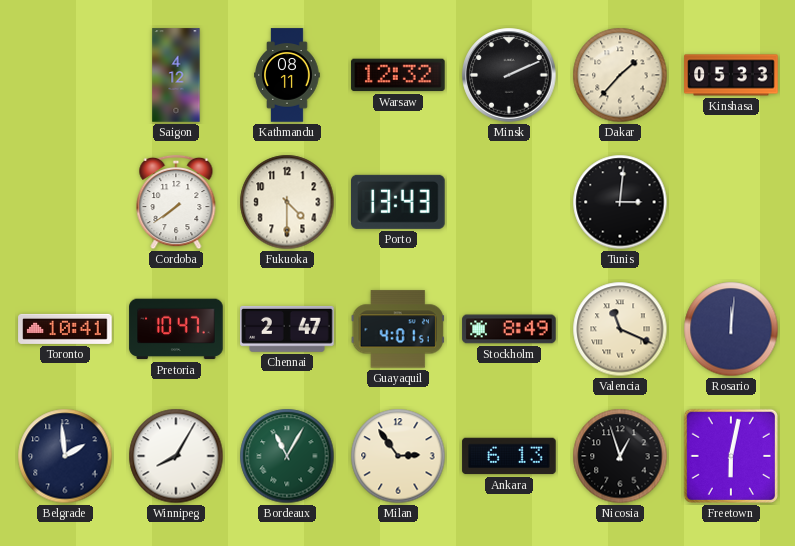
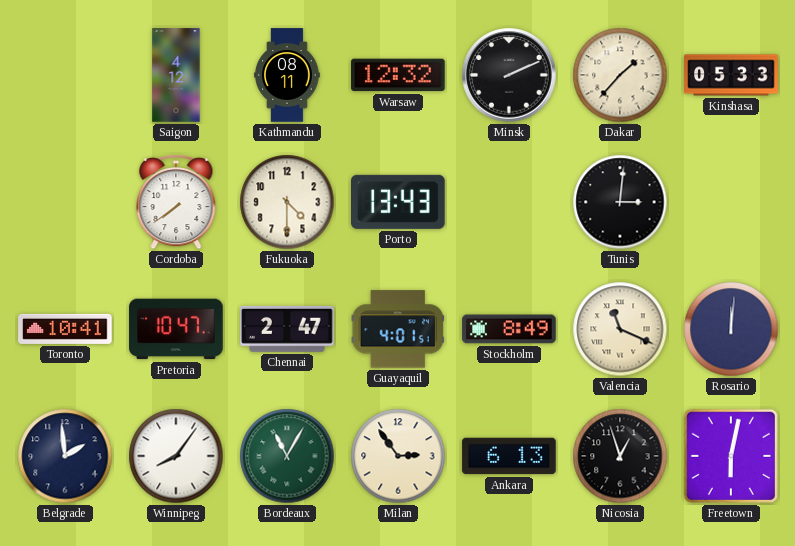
Winnipeg: 8:05 -> 8:06 (176, 456)
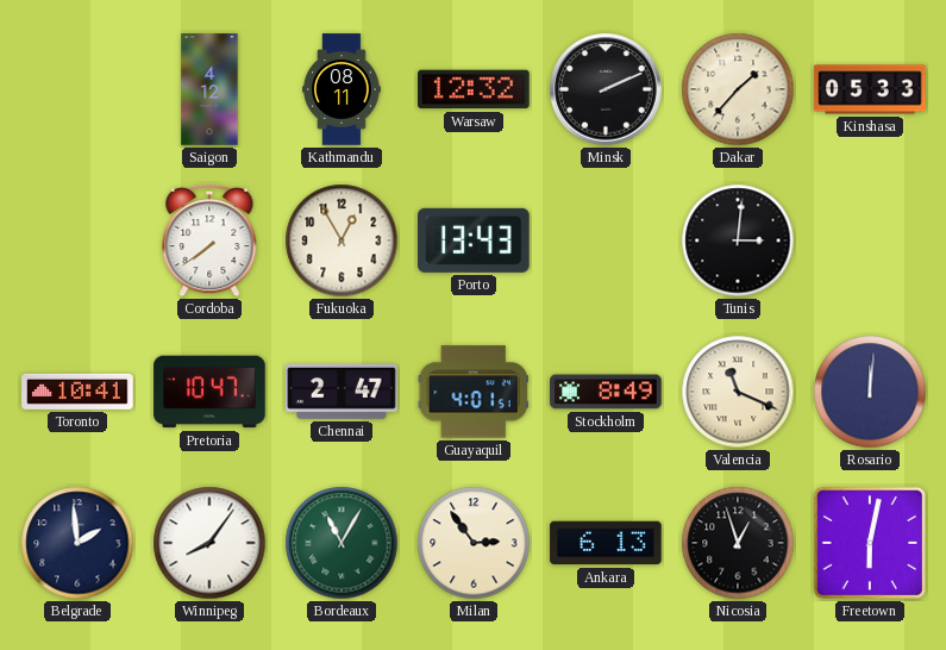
Fukuoka: 4:30 -> 12:55 (342, 240)
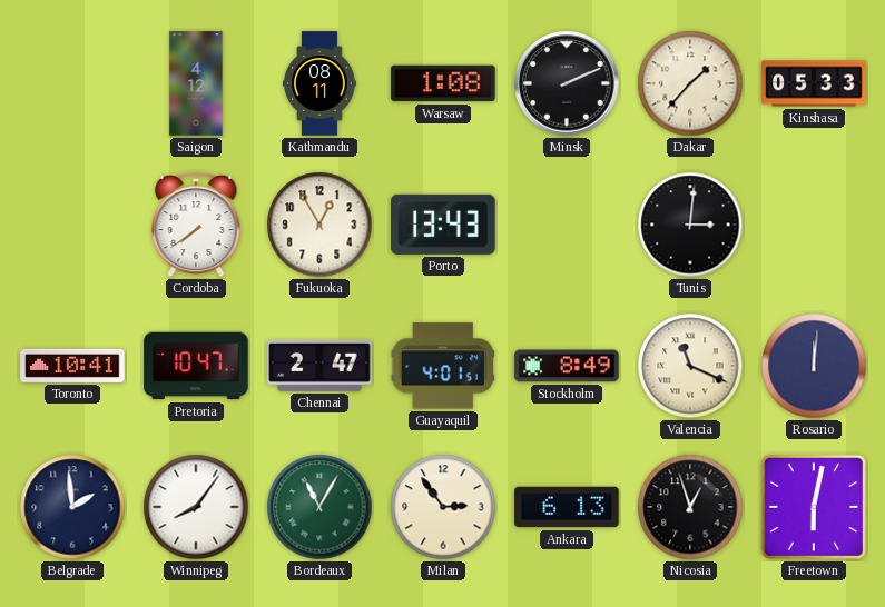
Warsaw: 12:32 -> 1:08 (443, 83)
